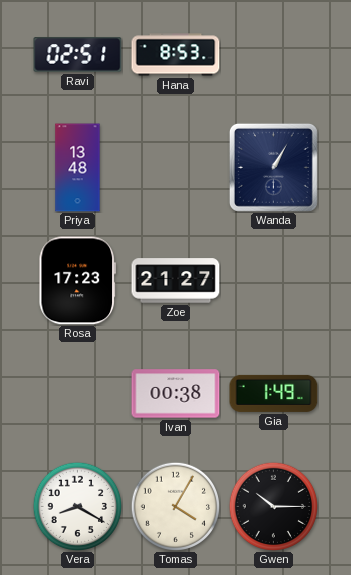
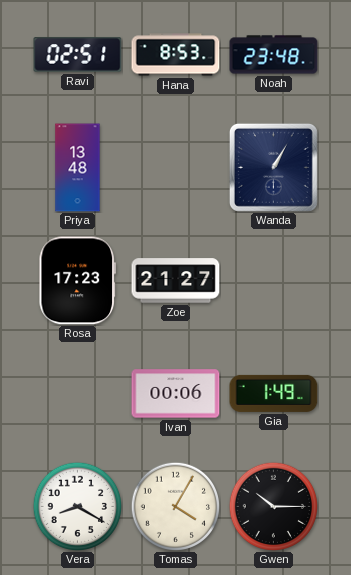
Noah: none -> 23:48 (274, 55)
Ivan: 00:38 -> 00:06 (176, 394)
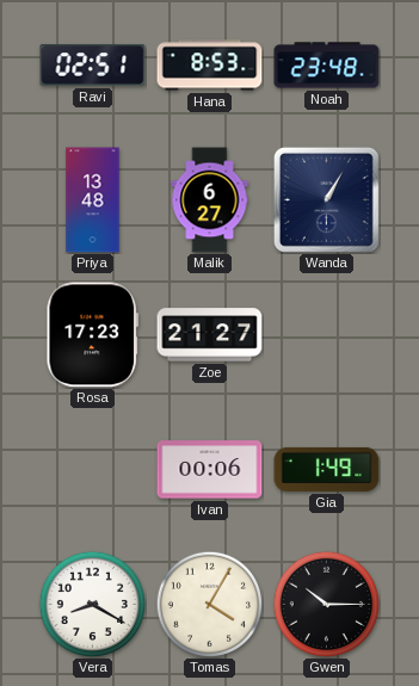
Malik: none -> 6:27 (210, 200)
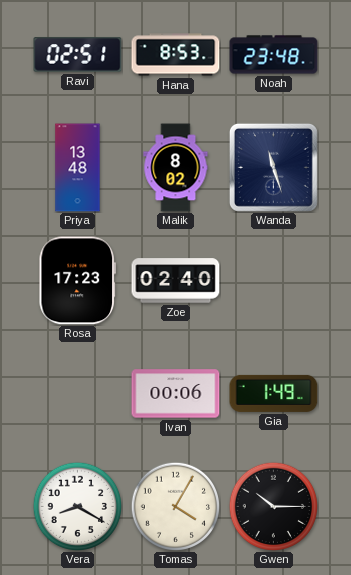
Malik: 6:27 -> 8:02 (176, 168)
Wanda: 1:05 -> 11:27 (273, 167)
Zoe: 21:27 -> 02:40 (176, 281)
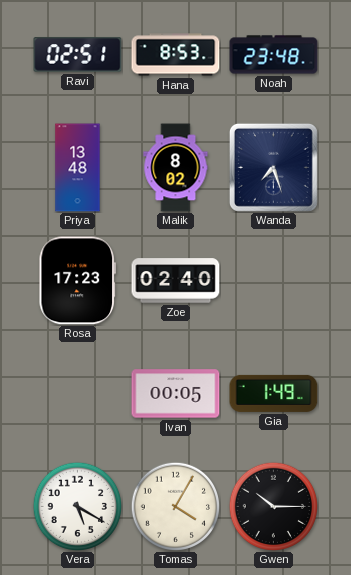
Wanda: 11:27 -> 7:27 (273, 167)
Ivan: 00:06 -> 00:05 (176, 394)
Vera: 8:20 -> 5:20 (77, 506)
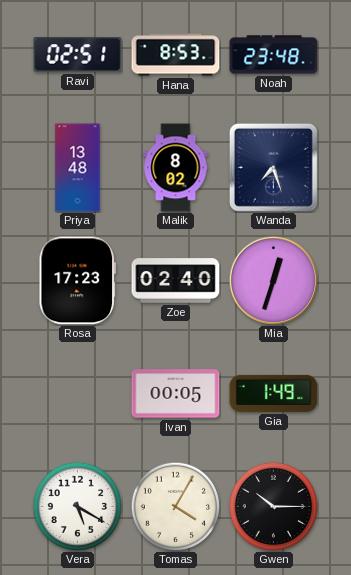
Mia: none -> 12:33 (273, 280)
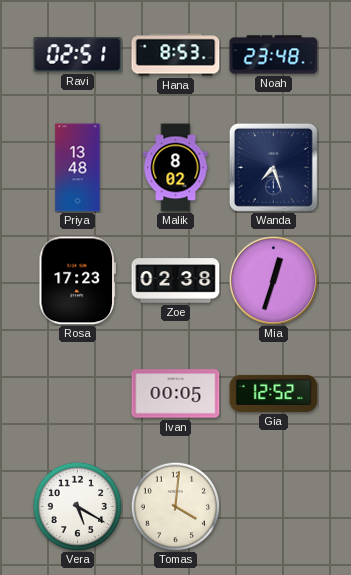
Zoe: 02:40 -> 02:38 (176, 281)
Gia: 1:49 -> 12:52 (274, 393)
Tomas: 4:05 -> 4:01 (175, 506)
Gwen: 10:15 -> none (273, 506)
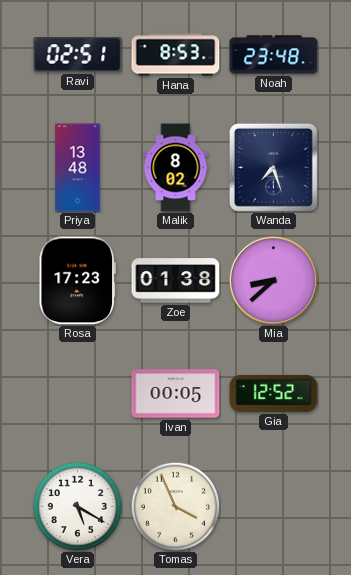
Zoe: 02:38 -> 01:38 (176, 281)
Mia: 12:33 -> 8:38 (273, 280)
Tomas: 4:01 -> 3:56 (175, 506)
